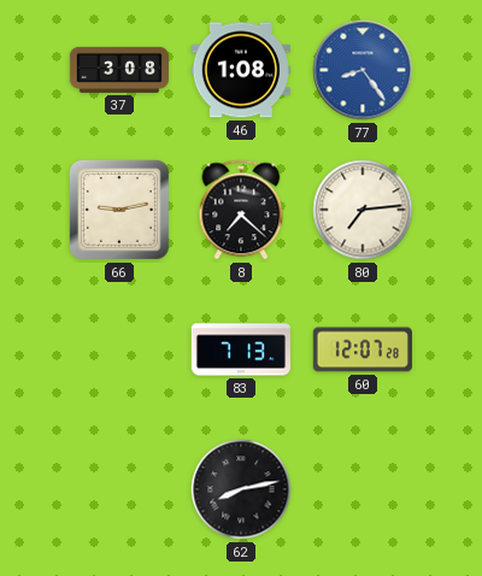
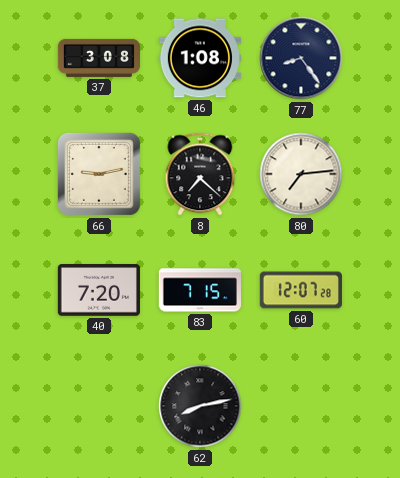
77 dial: blue -> navy (301, 58)
40: none -> 7:20 (99, 290)
83: 7:13 -> 7:15 (199, 290)
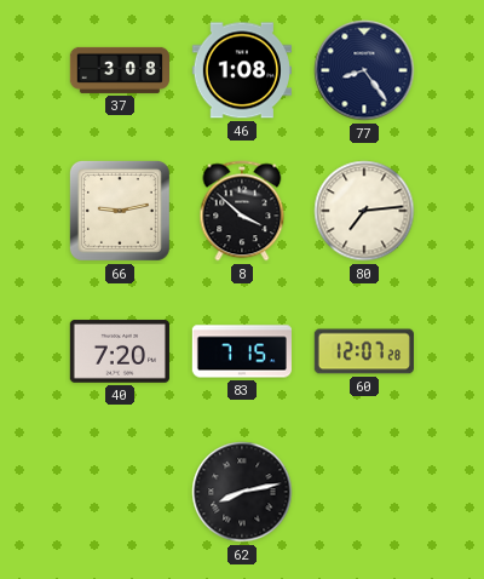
8: 7:22 -> 3:52 (242, 211)
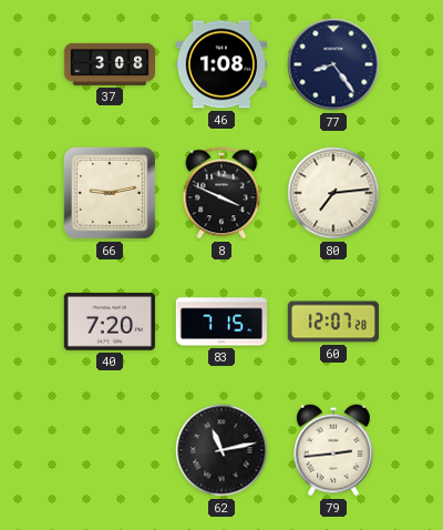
8: 3:52 -> 3:49 (221, 193)
62: 8:13 -> 11:13 (221, 450)
79: none -> 2:44 (333, 450)
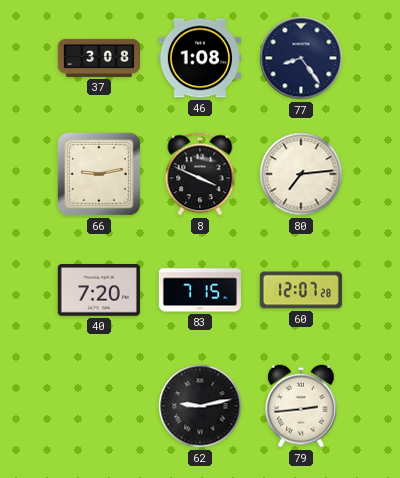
62: 11:13 -> 9:13 (200, 406)
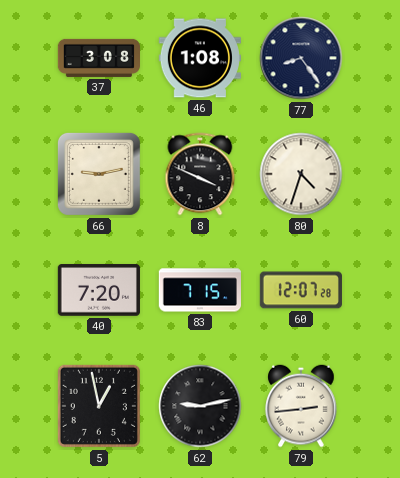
80: 7:14 -> 4:33 (301, 174)
5: none -> 12:58 (99, 406)
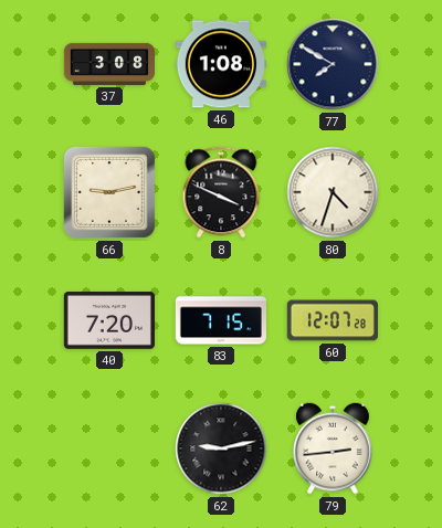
77: 8:24 -> 7:50 (333, 64)
5: 12:58 -> none (99, 406)
